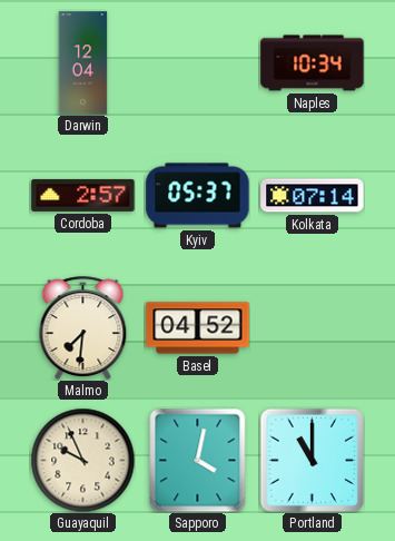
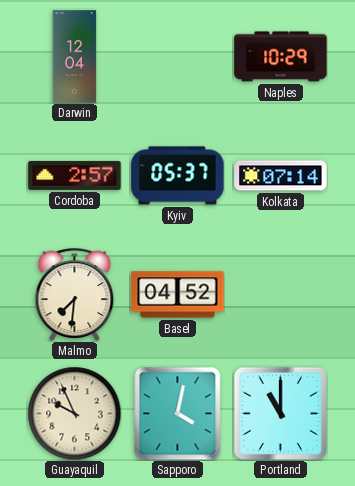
Naples: 10:34 -> 10:29 (281, 57)
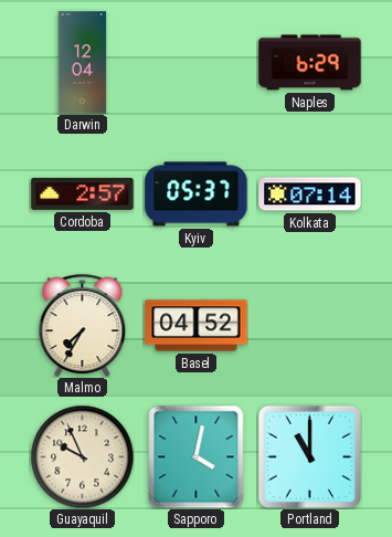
Naples: 10:29 -> 6:29 (310, 63)
Malmo: 7:31 -> 7:35 (83, 325)
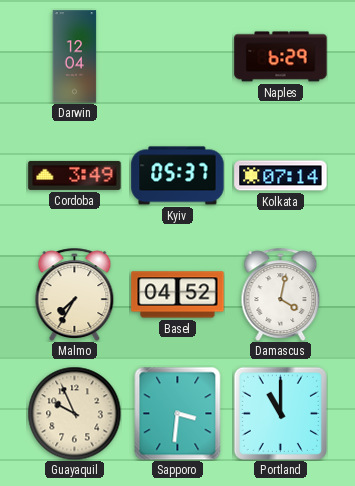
Cordoba: 2:57 -> 3:49 (75, 175)
Damascus: none -> 4:02 (281, 294)
Sapporo: 4:02 -> 3:31 (178, 413)
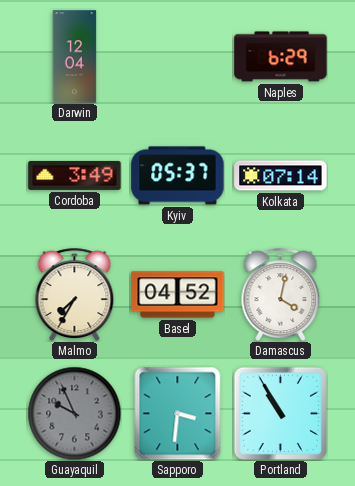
Guayaquil dial: cream -> grey (74, 413)
Portland: 11:00 -> 10:55 (280, 413)
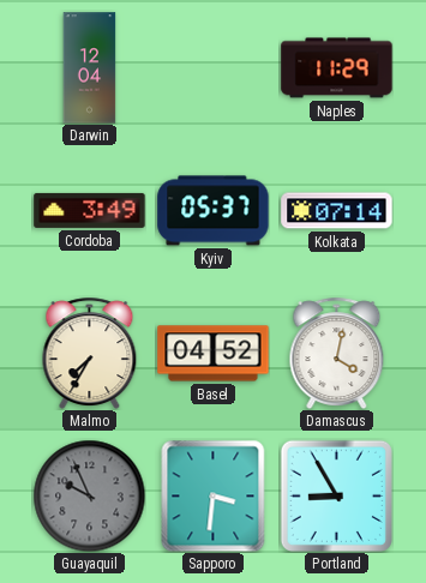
Naples: 6:29 -> 11:29 (337, 68)
Portland: 10:55 -> 8:55 (336, 495)
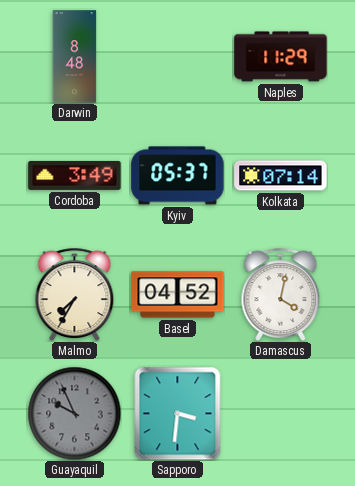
Darwin: 12:04 -> 8:48 (75, 57)
Portland: 8:55 -> none (336, 495)
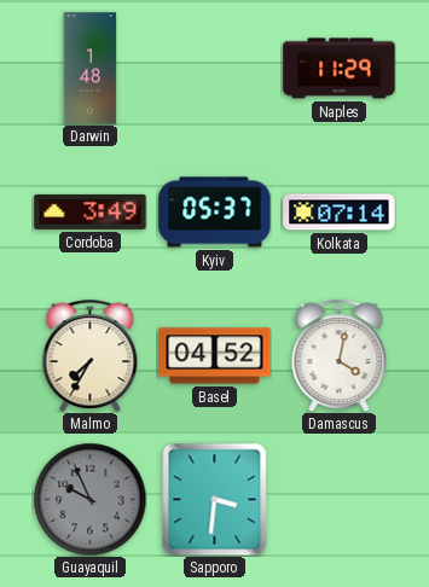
Darwin: 8:48 -> 1:48 (91, 69)
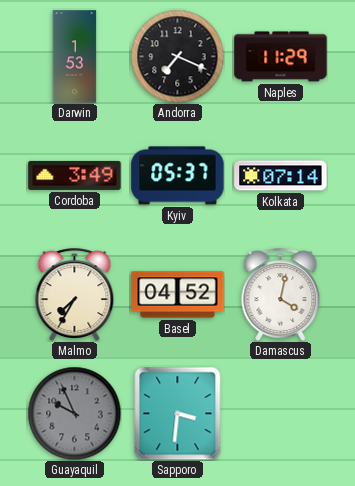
Darwin: 1:48 -> 1:53 (75, 57)
Andorra: none -> 7:19 (177, 56)
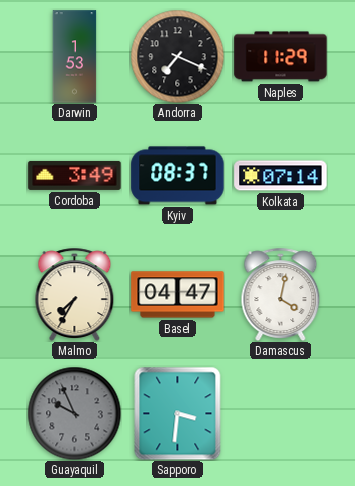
Kyiv: 05:37 -> 08:37 (178, 176)
Basel: 04:52 -> 04:47 (178, 295)
